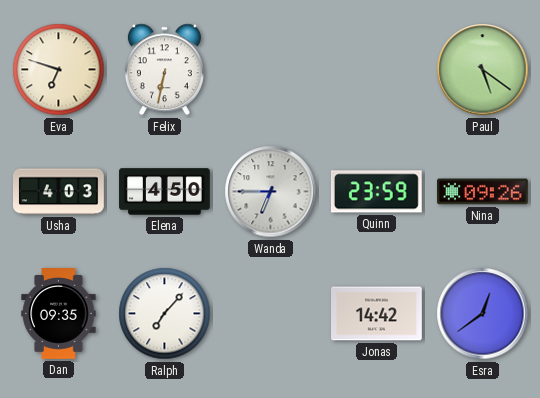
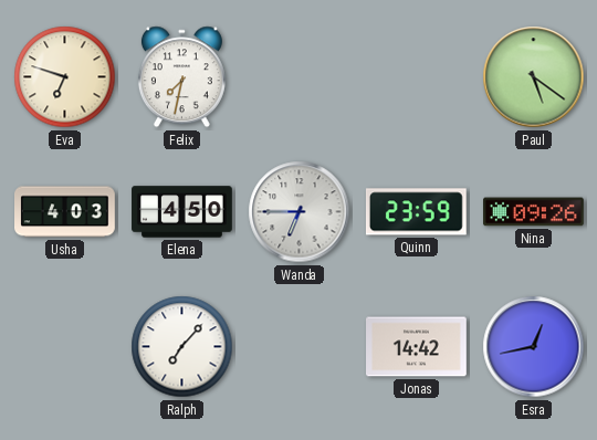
Felix: 6:32 -> 7:32 (181, 77)
Dan: 09:35 -> none (59, 314)
Esra: 12:39 -> 12:43 (534, 347)
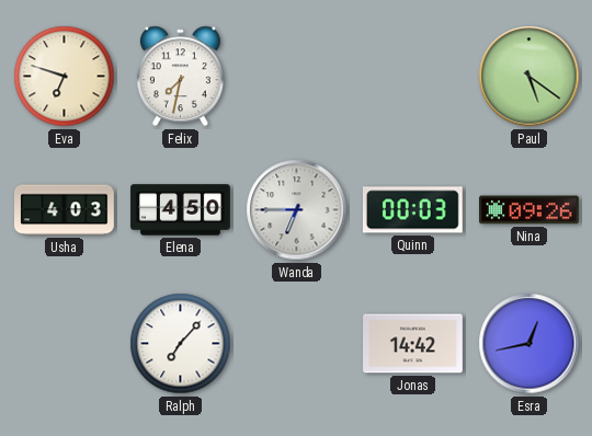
Quinn: 23:59 -> 00:03 (412, 210)
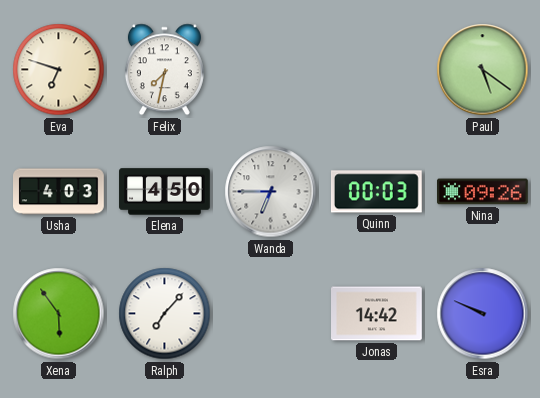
Xena: none -> 5:54 (59, 314)
Esra: 12:43 -> 9:49 (483, 314)
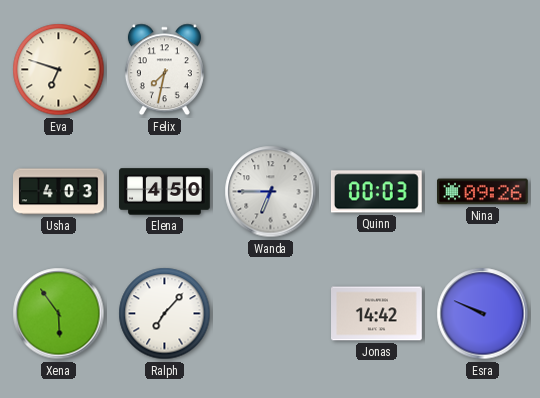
Paul: 5:21 -> none (483, 70)
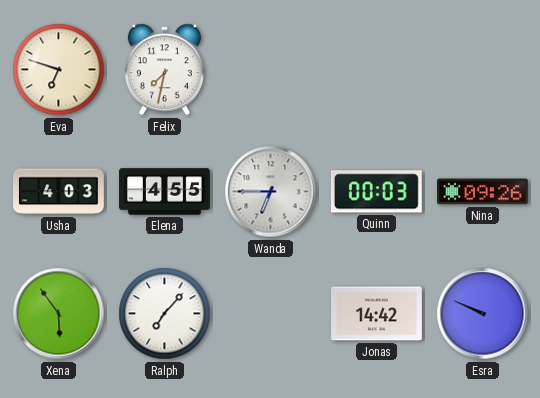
Elena: 4:50 -> 4:55 (165, 192)
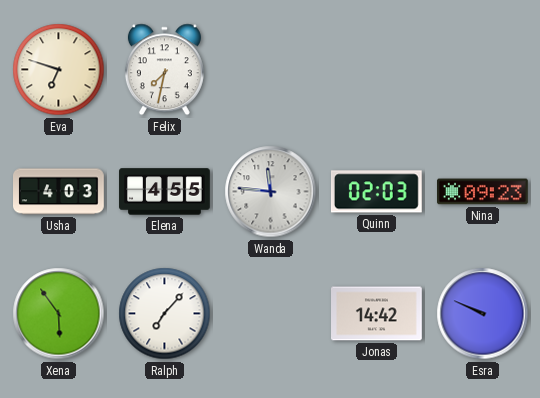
Wanda: 6:45 -> 11:46 (271, 192)
Quinn: 00:03 -> 02:03 (376, 192)
Nina: 09:26 -> 09:23 (483, 192)
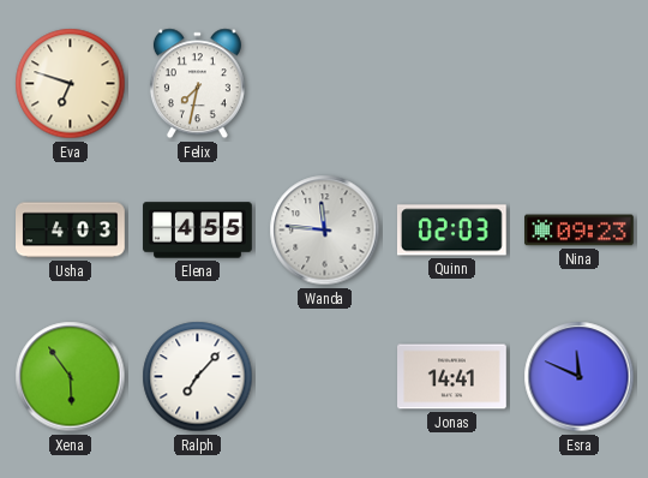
Jonas: 14:42 -> 14:41 (452, 377)
Esra: 9:49 -> 11:49 (580, 377)
